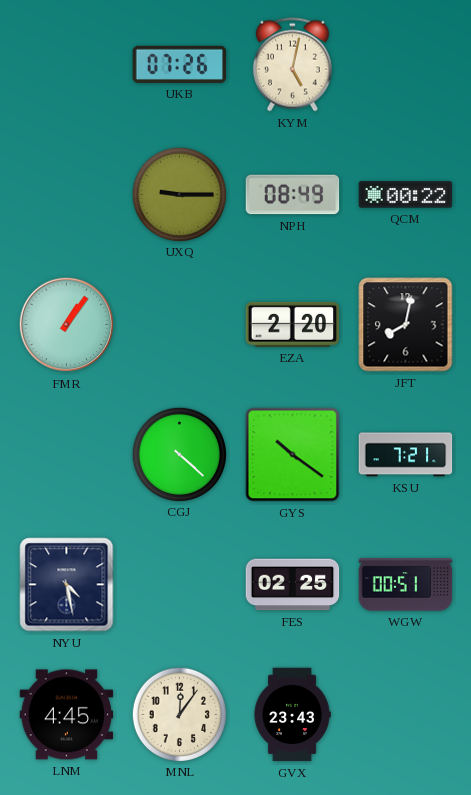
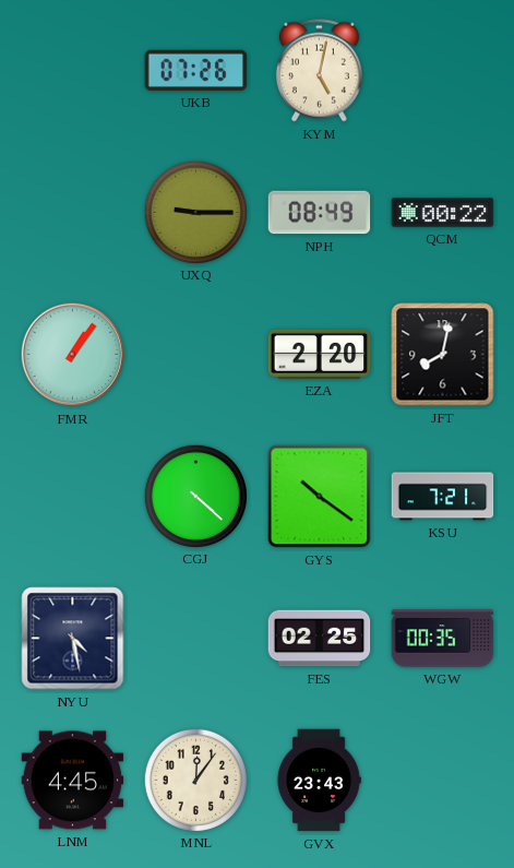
WGW: 00:51 -> 00:35 (443, 639)
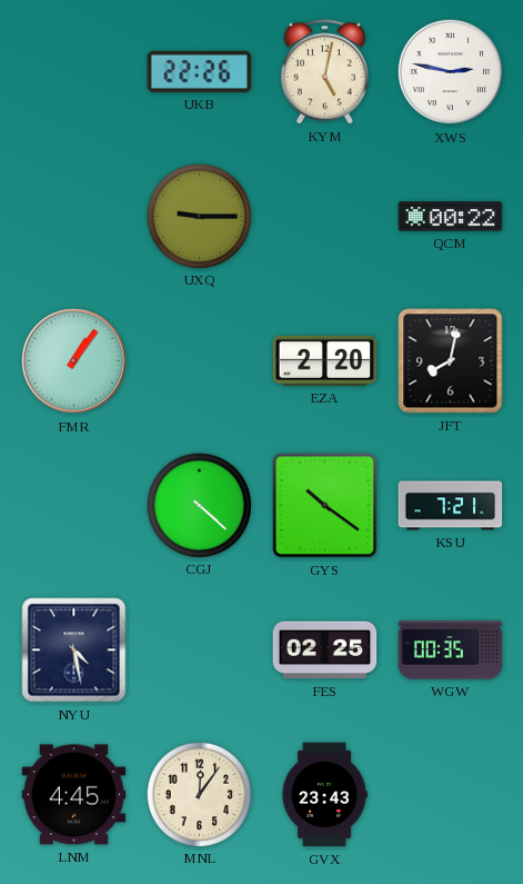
UKB: 07:26 -> 22:26 (200, 71)
XWS: none -> 2:47 (451, 72)
NPH: 08:49 -> none (320, 213)
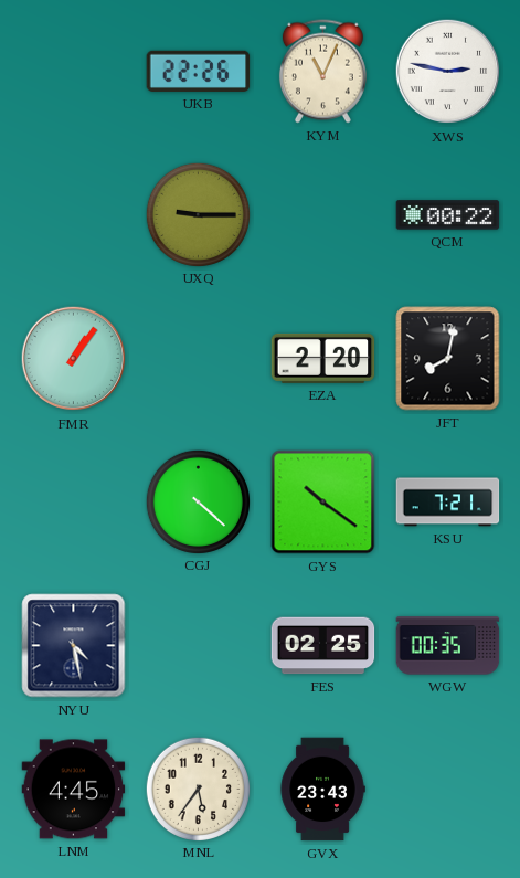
KYM: 5:02 -> 11:04 (322, 72)
MNL: 12:06 -> 5:36 (198, 789)
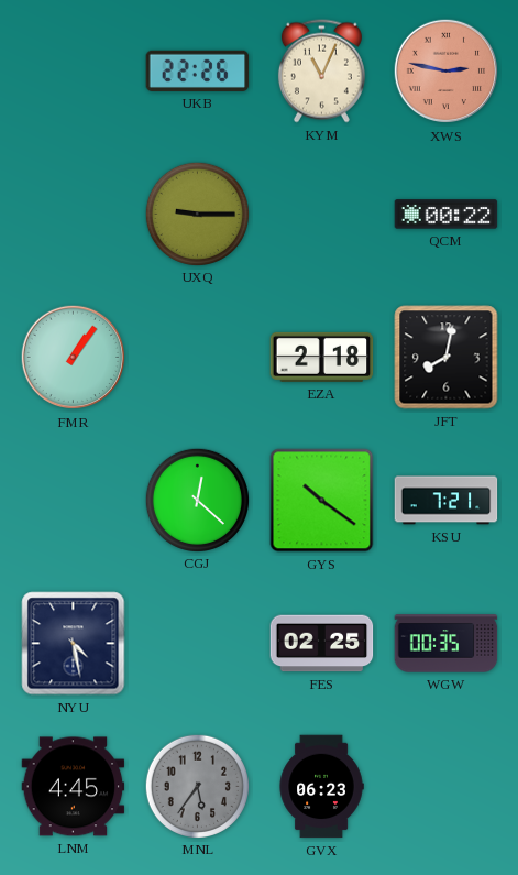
XWS dial: white -> salmon (447, 72)
EZA: 2:20 -> 2:18 (322, 357)
CGJ: 4:22 -> 12:22 (197, 500)
MNL dial: cream -> grey (197, 786)
GVX: 23:43 -> 06:23 (321, 787)
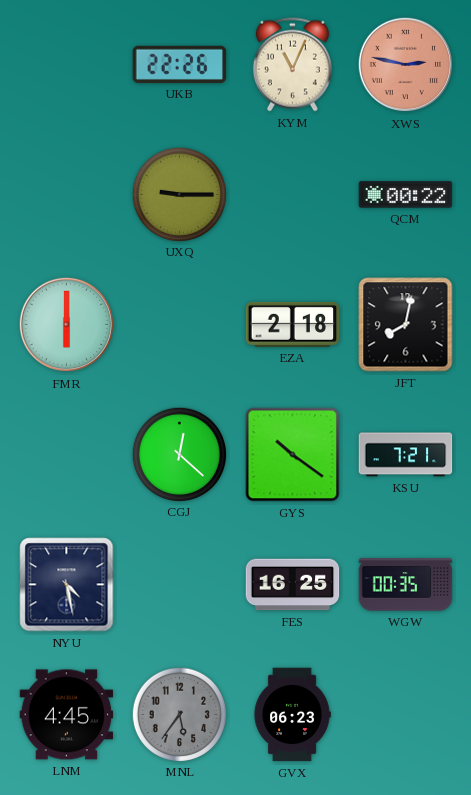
FMR: 1:06 -> 6:00 (67, 325)
FES: 02:25 -> 16:25 (293, 585)
